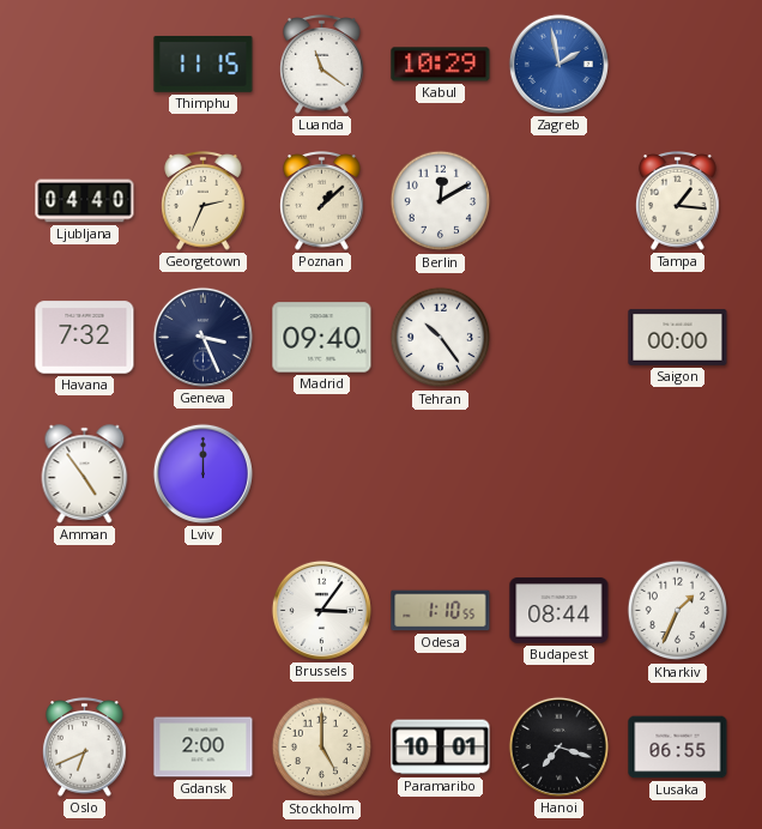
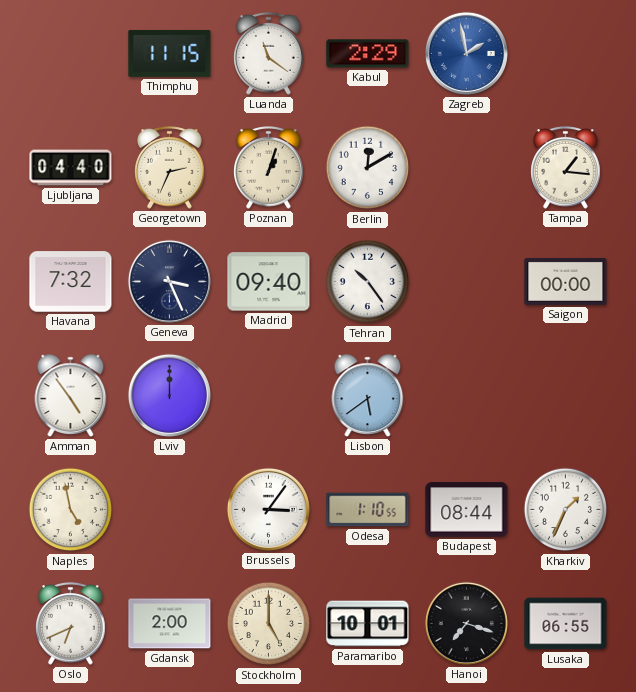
Kabul: 10:29 -> 2:29 (368, 54)
Poznan: 1:08 -> 1:03 (269, 168)
Lisbon: none -> 5:39 (368, 396)
Naples: none -> 4:58 (71, 510)
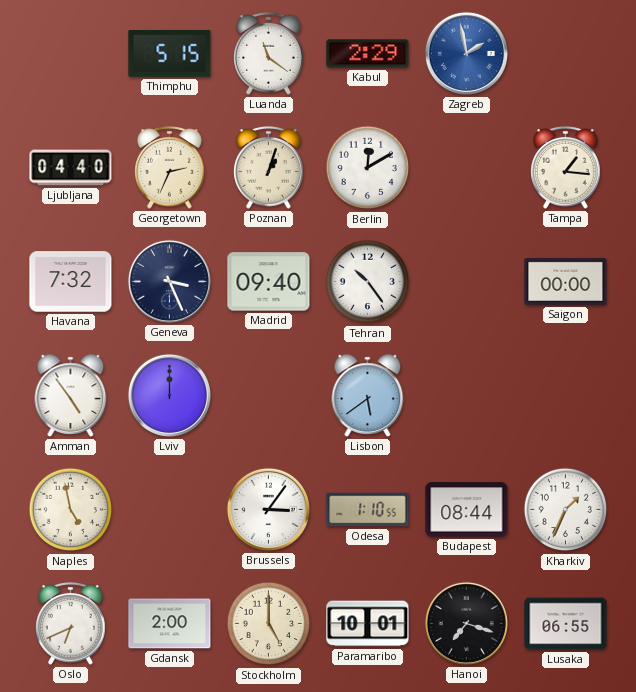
Thimphu: 11:15 -> 5:15 (170, 53)
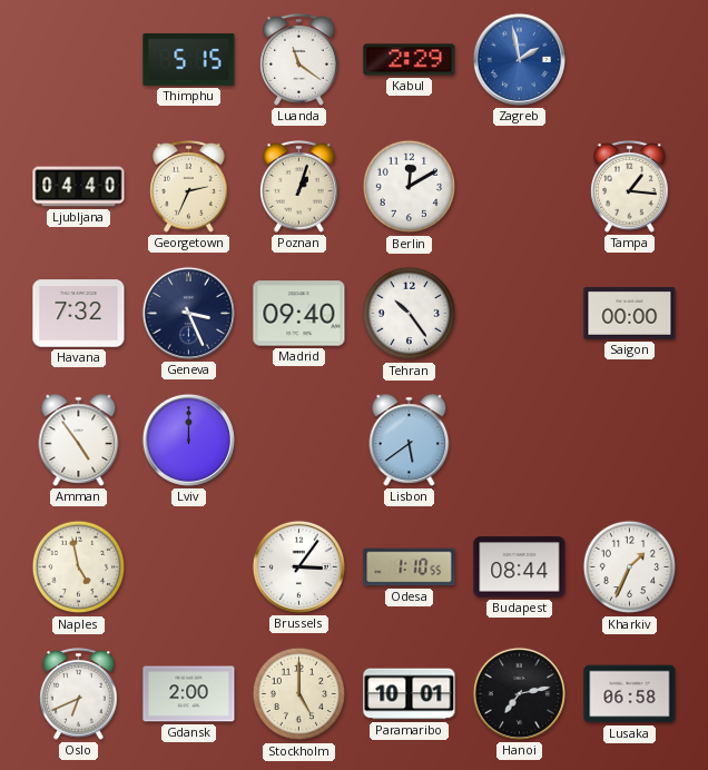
Hanoi: 7:18 -> 7:13 (519, 693)
Lusaka: 06:55 -> 06:58 (630, 694)
